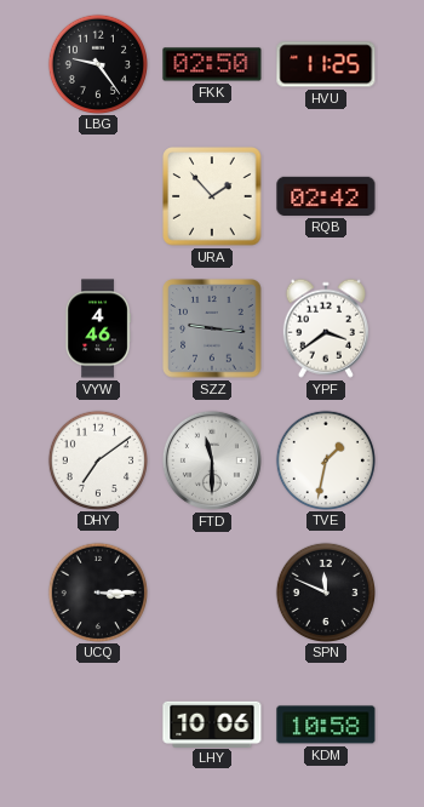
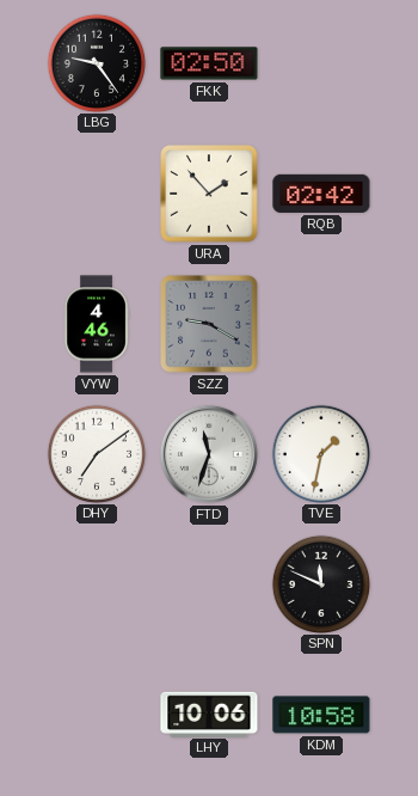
HVU: 11:25 -> none (326, 64)
SZZ: 9:16 -> 9:20 (209, 324)
YPF: 3:39 -> none (326, 328)
FTD: 11:30 -> 11:33 (209, 454)
UCQ: 3:15 -> none (97, 591)
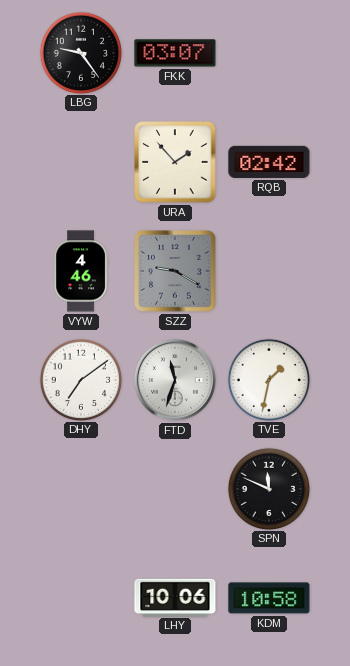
FKK: 02:50 -> 03:07 (175, 53)
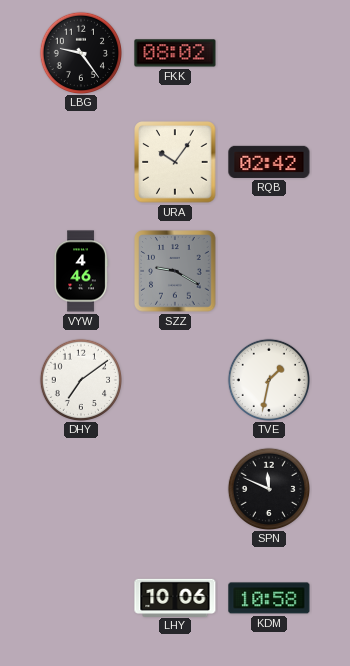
FKK: 03:07 -> 08:02 (175, 53)
URA: 1:53 -> 10:06 (175, 162)
FTD: 11:33 -> none (175, 380)
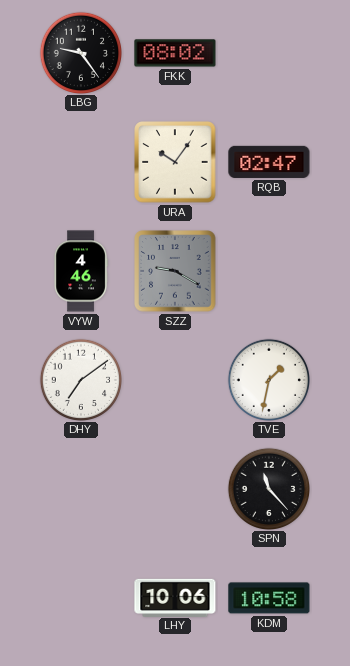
RQB: 02:42 -> 02:47 (269, 162)
SPN: 11:49 -> 11:23 (268, 488)
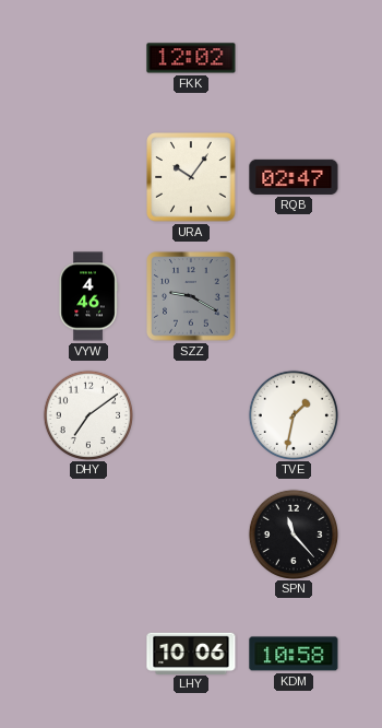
LBG: 9:24 -> none (80, 52)
FKK: 08:02 -> 12:02 (191, 58)
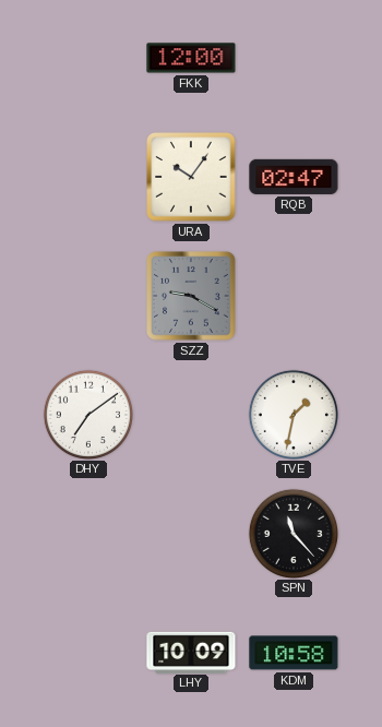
FKK: 12:02 -> 12:00 (191, 58)
VYW: 4:46 -> none (88, 296)
LHY: 10:06 -> 10:09 (191, 652)
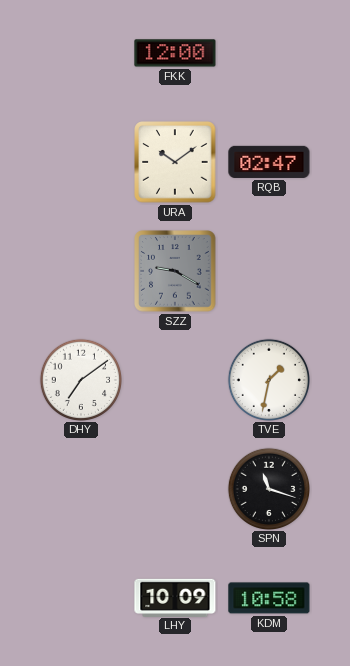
URA: 10:06 -> 10:09 (175, 162)
SPN: 11:23 -> 11:18 (268, 488)
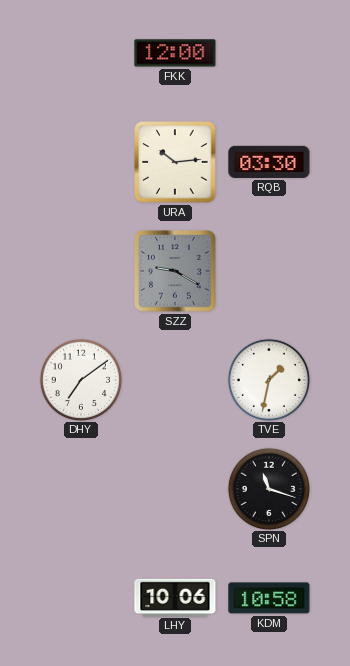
URA: 10:09 -> 10:14 (175, 162)
RQB: 02:47 -> 03:30 (269, 162)
LHY: 10:09 -> 10:06 (175, 597)
